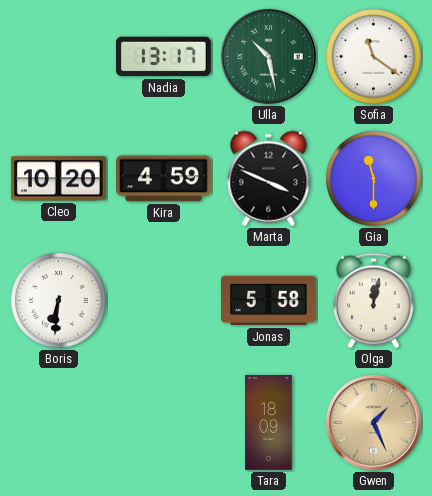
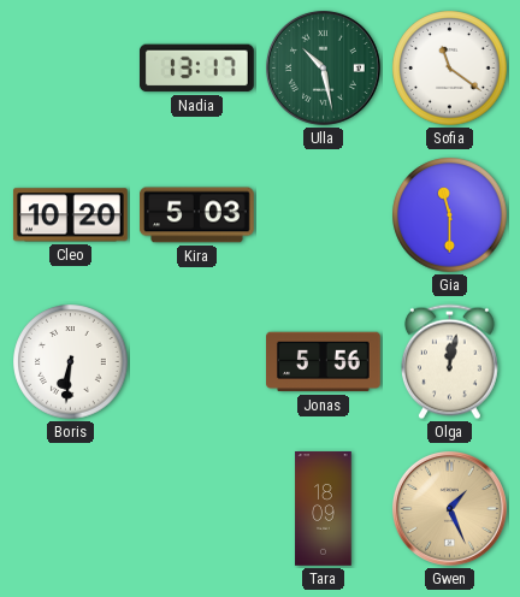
Kira: 4:59 -> 5:03 (197, 215)
Marta: 3:49 -> none (269, 179)
Jonas: 5:58 -> 5:56 (324, 362)
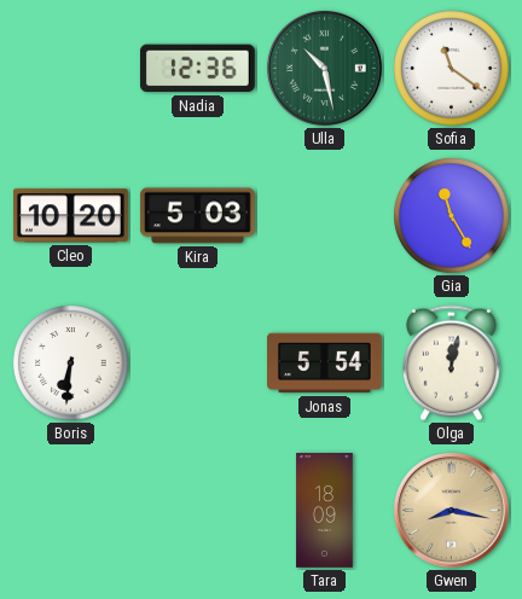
Nadia: 13:17 -> 12:36 (197, 69)
Gia: 11:30 -> 11:25 (452, 216)
Jonas: 5:56 -> 5:54 (325, 364)
Gwen: 1:26 -> 8:17 (451, 510)
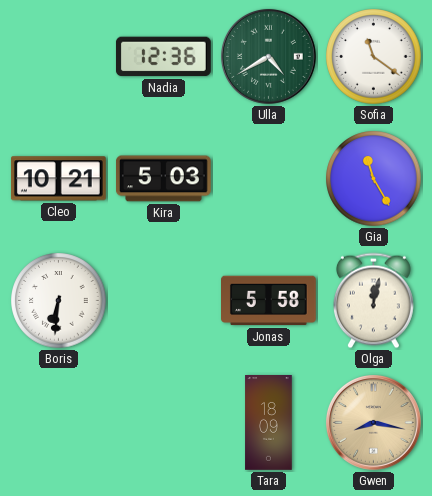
Ulla: 10:28 -> 4:40 (268, 56)
Cleo: 10:20 -> 10:21 (58, 179)
Jonas: 5:54 -> 5:58 (269, 301)
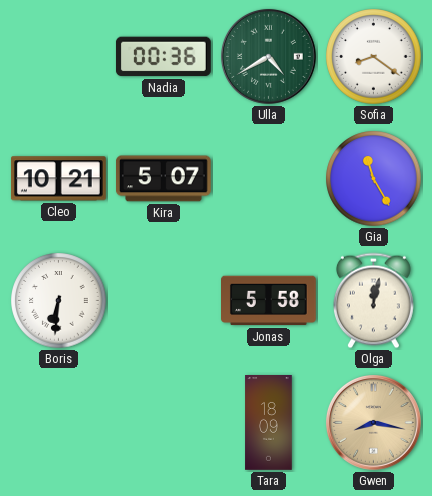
Nadia: 12:36 -> 00:36 (163, 57)
Sofia: 11:21 -> 8:21 (374, 57)
Kira: 5:03 -> 5:07 (164, 179)
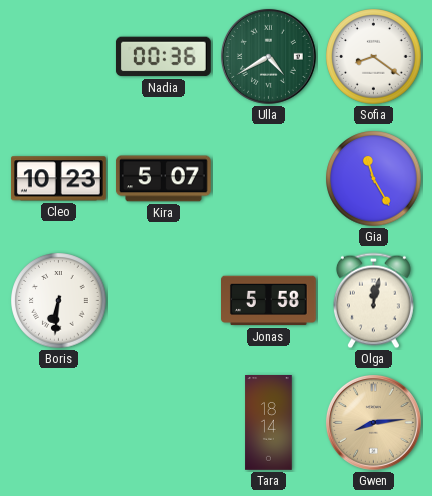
Cleo: 10:21 -> 10:23 (58, 179)
Tara: 18:09 -> 18:14 (269, 423)
Gwen: 8:17 -> 8:14 (373, 422)
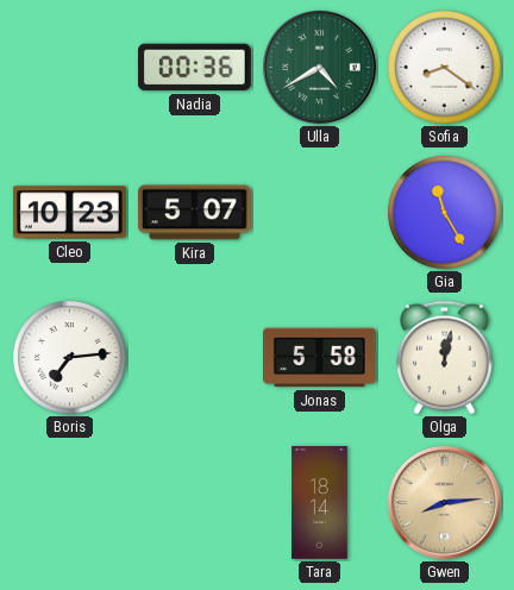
Boris: 6:31 -> 7:14 (70, 358)
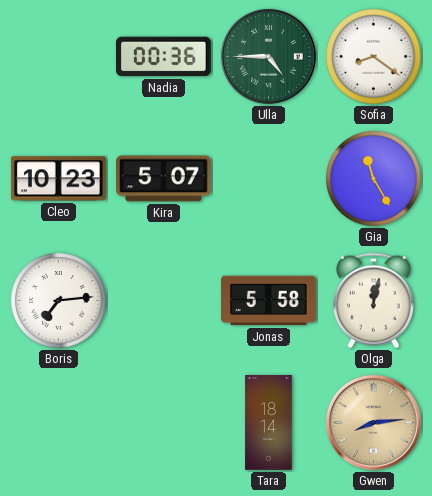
Ulla: 4:40 -> 4:45 (268, 56)
